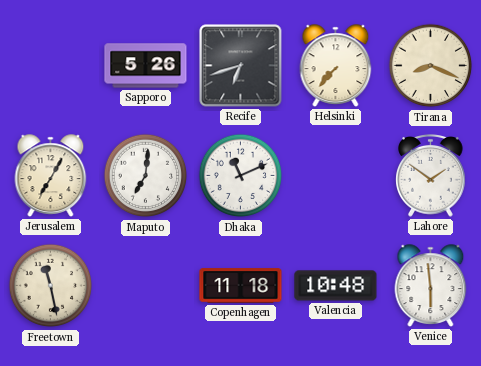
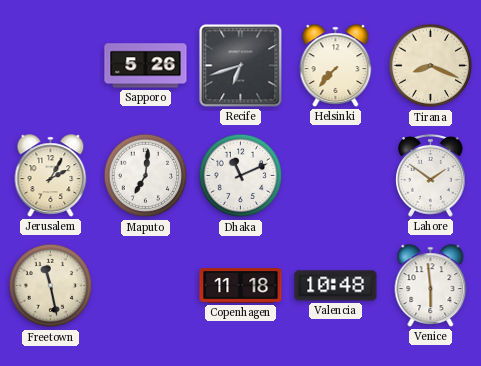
Jerusalem: 7:05 -> 2:05 (51, 176)
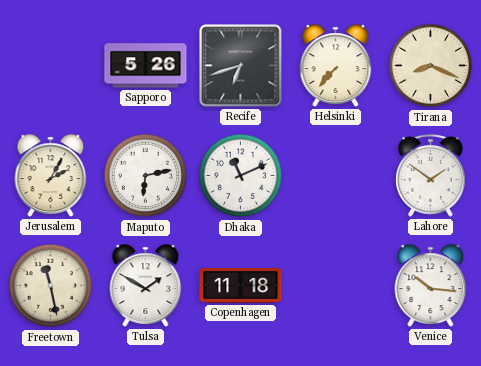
Maputo: 7:01 -> 6:13 (146, 176)
Tulsa: none -> 1:50 (146, 286)
Valencia: 10:48 -> none (336, 286)
Venice: 5:59 -> 10:16 (431, 286)
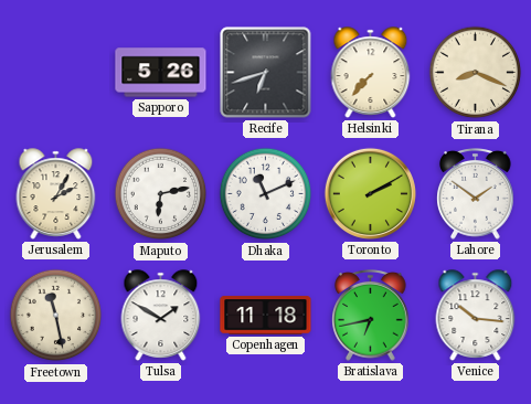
Toronto: none -> 2:10 (370, 193)
Bratislava: none -> 6:43 (371, 316)
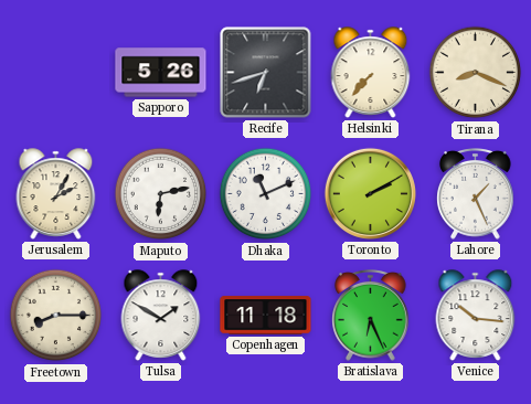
Lahore: 1:51 -> 1:26 (476, 194)
Freetown: 11:28 -> 8:15 (56, 316)
Bratislava: 6:43 -> 6:26 (371, 316)
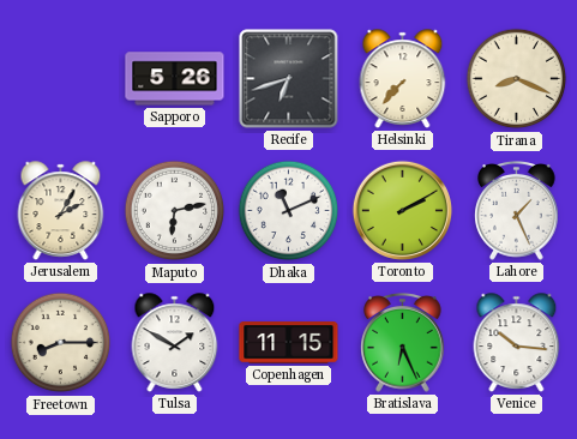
Copenhagen: 11:18 -> 11:15 (289, 343)
